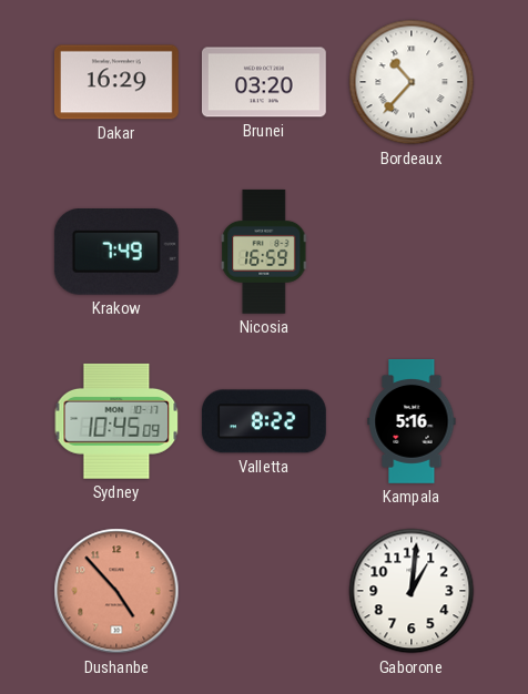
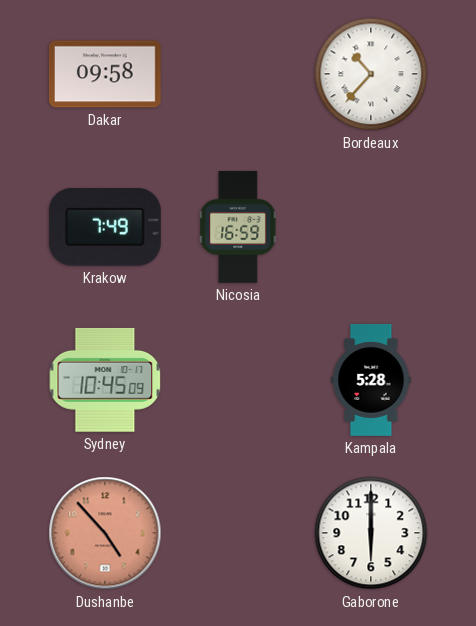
Dakar: 16:29 -> 09:58 (105, 74)
Brunei: 03:20 -> none (264, 82)
Valletta: 8:22 -> none (264, 421)
Kampala: 5:16 -> 5:28 (371, 381)
Gaborone: 1:01 -> 6:00 (371, 533)
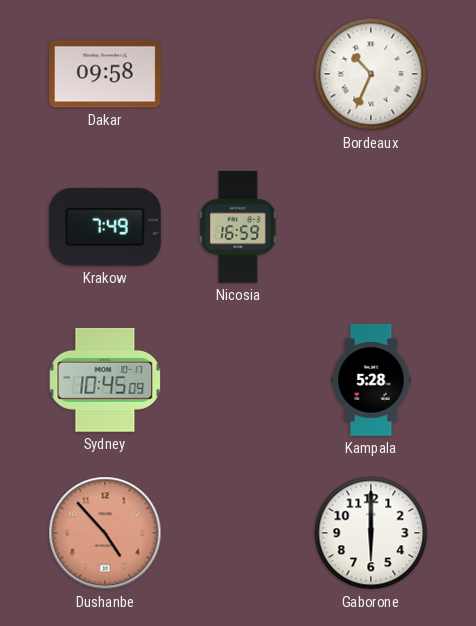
Bordeaux: 10:37 -> 10:34 (371, 74)
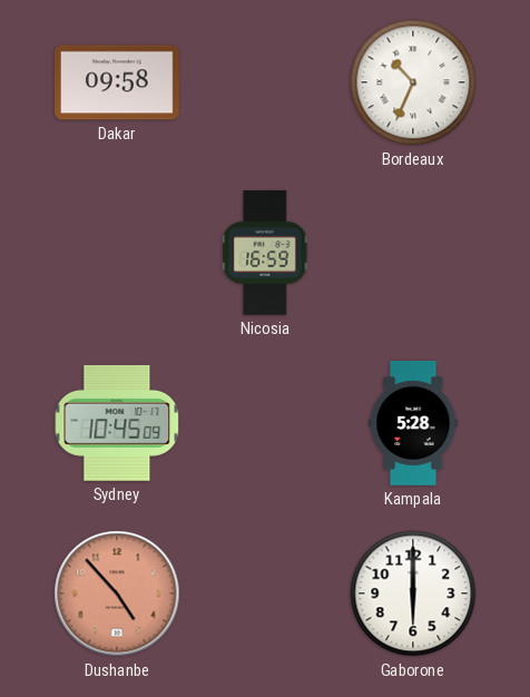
Krakow: 7:49 -> none (105, 228)
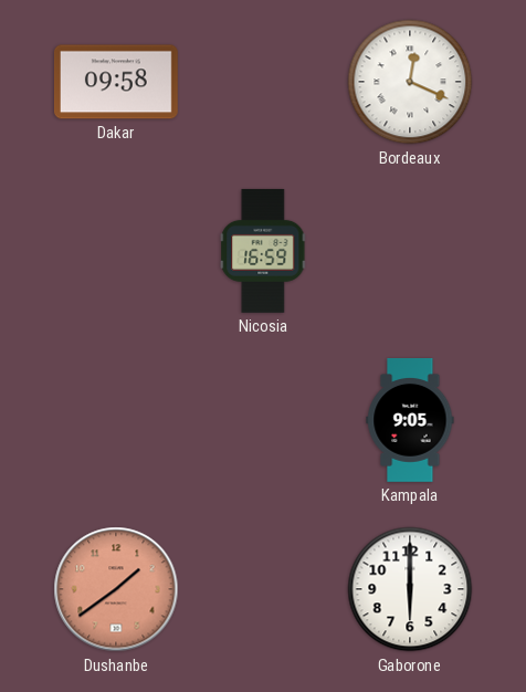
Bordeaux: 10:34 -> 12:19 (410, 82)
Sydney: 10:45 -> none (117, 423)
Kampala: 5:28 -> 9:05 (410, 421)
Dushanbe: 4:53 -> 1:39 (116, 589)
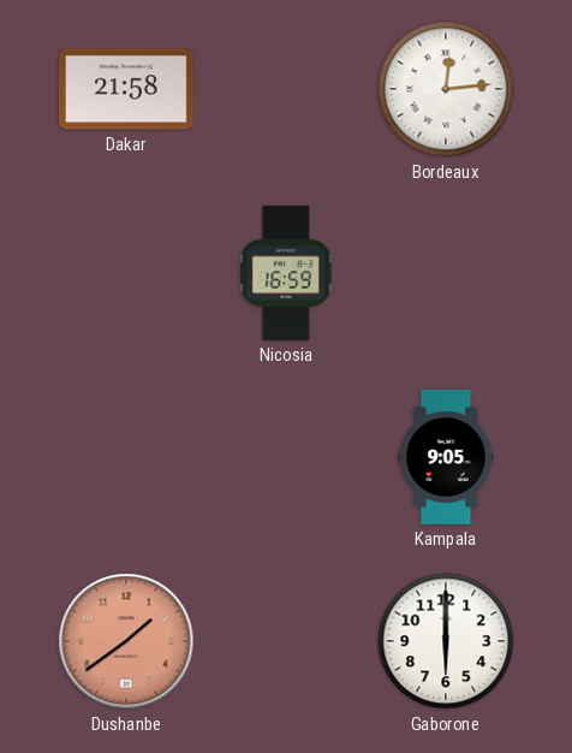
Dakar: 09:58 -> 21:58 (126, 89)
Bordeaux: 12:19 -> 12:14 (446, 89)
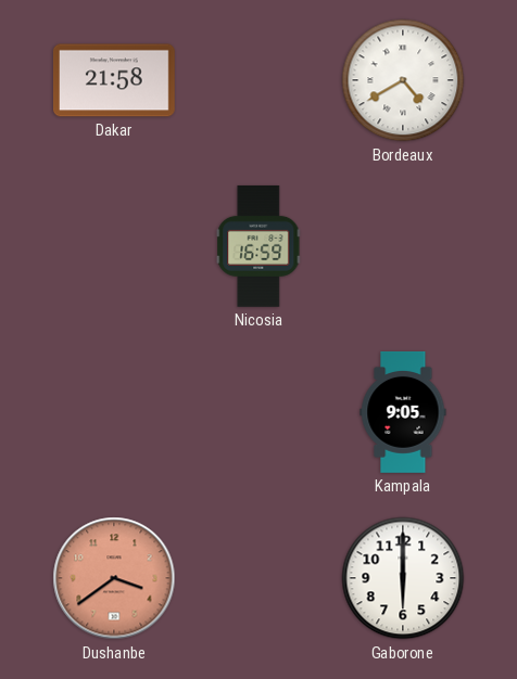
Bordeaux: 12:14 -> 4:40 (403, 80)
Dushanbe: 1:39 -> 3:39 (114, 578)
